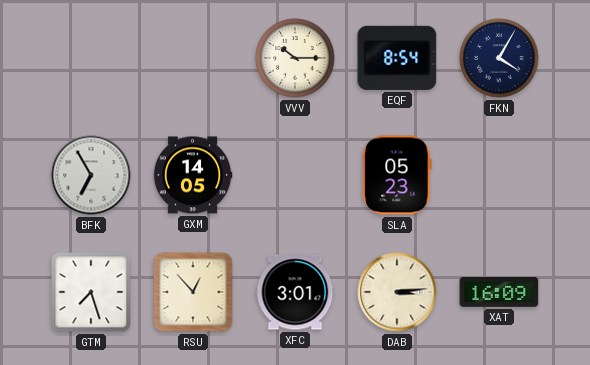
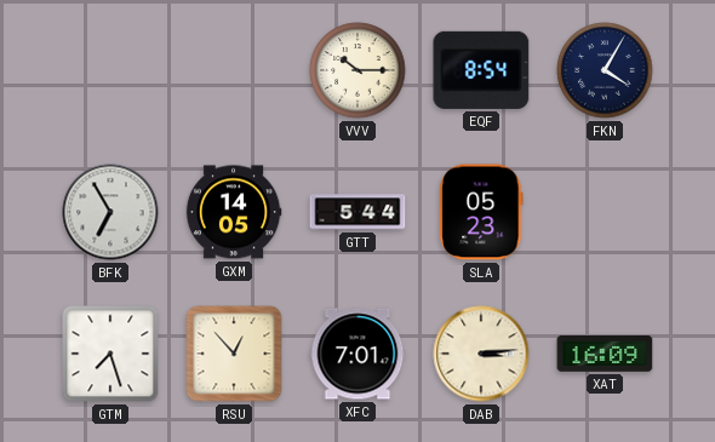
GTT: none -> 5:44 (358, 212)
XFC: 3:01 -> 7:01 (358, 354)
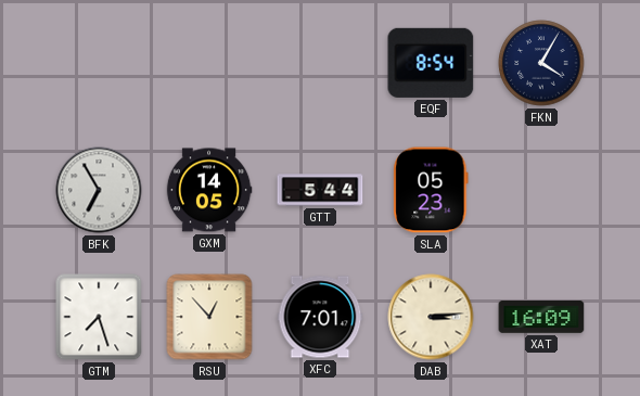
VVV: 10:15 -> none (358, 70)
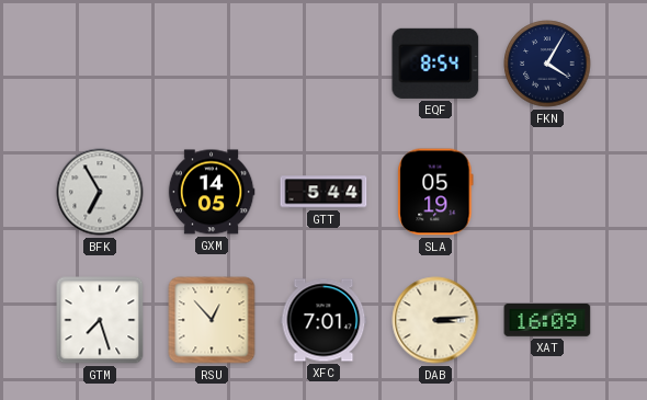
SLA: 05:23 -> 05:19 (435, 192)
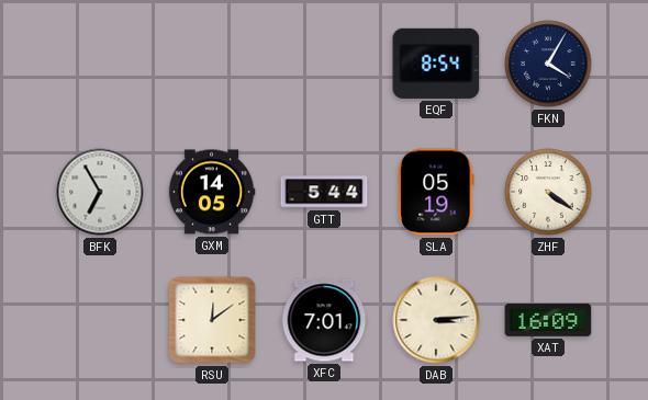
ZHF: none -> 4:21 (548, 192)
GTM: 7:27 -> none (100, 320)
RSU: 12:53 -> 12:09 (212, 320)
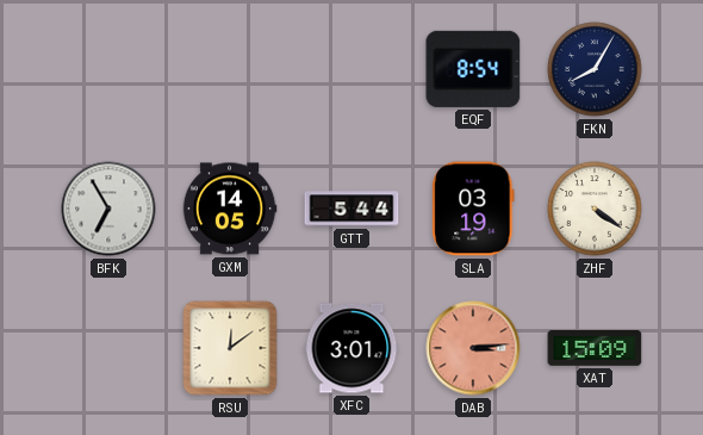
FKN: 4:05 -> 8:05 (595, 69)
SLA: 05:19 -> 03:19 (473, 209)
XFC: 7:01 -> 3:01 (351, 348)
DAB dial: cream -> salmon (473, 348)
XAT: 16:09 -> 15:09 (595, 349)
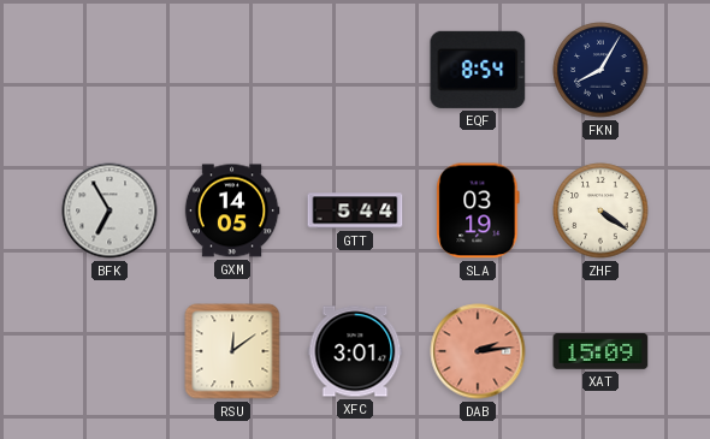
DAB: 3:14 -> 2:14 (478, 351)
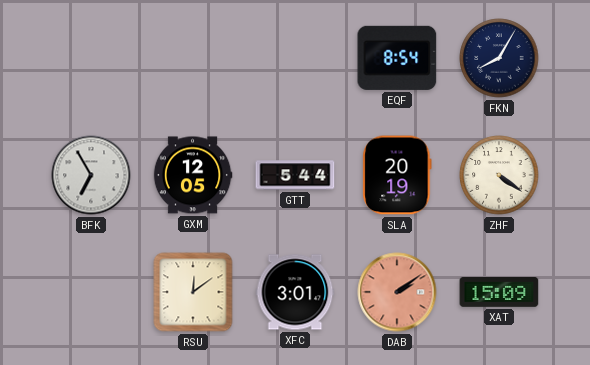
GXM: 14:05 -> 12:05 (193, 175)
SLA: 03:19 -> 20:19 (397, 175)
DAB: 2:14 -> 2:09 (397, 292)
